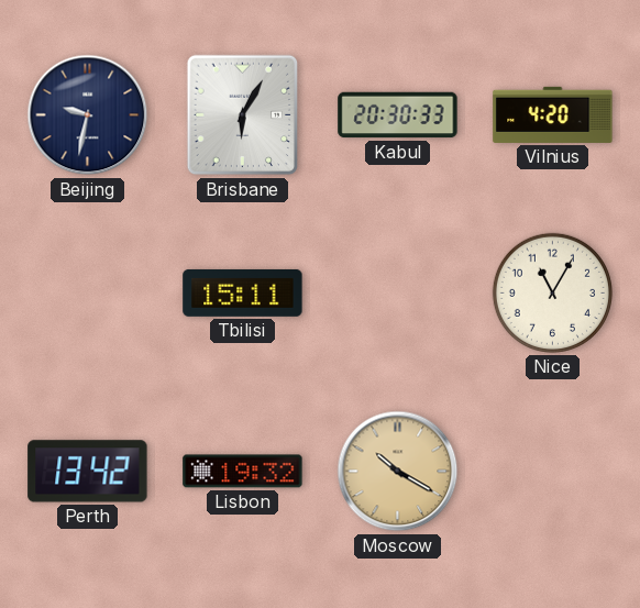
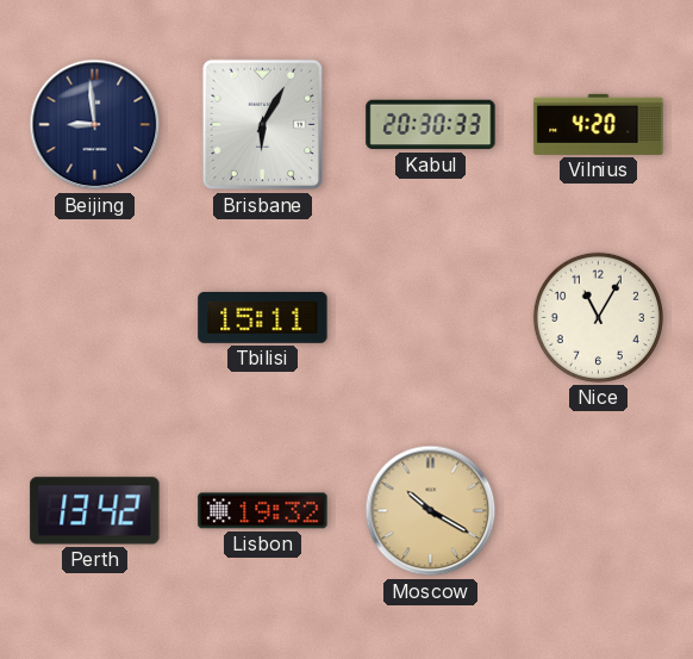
Beijing: 9:32 -> 8:59 (95, 125)
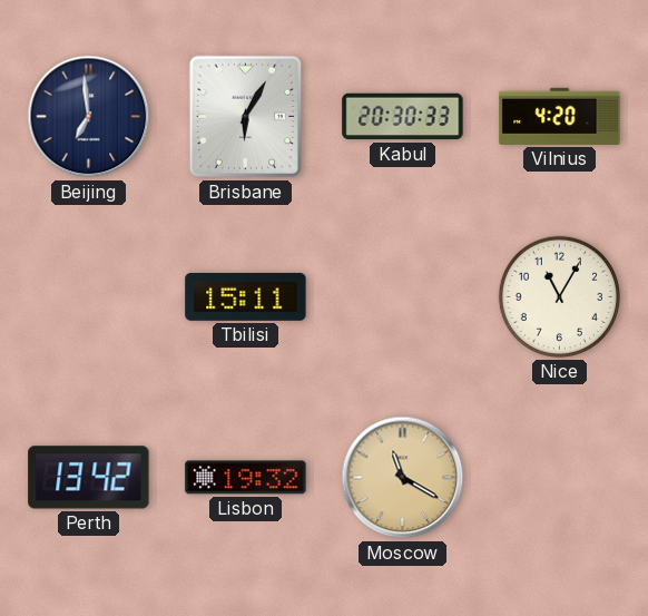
Beijing: 8:59 -> 6:59 (89, 117)
Moscow: 10:20 -> 11:20 (403, 478)
